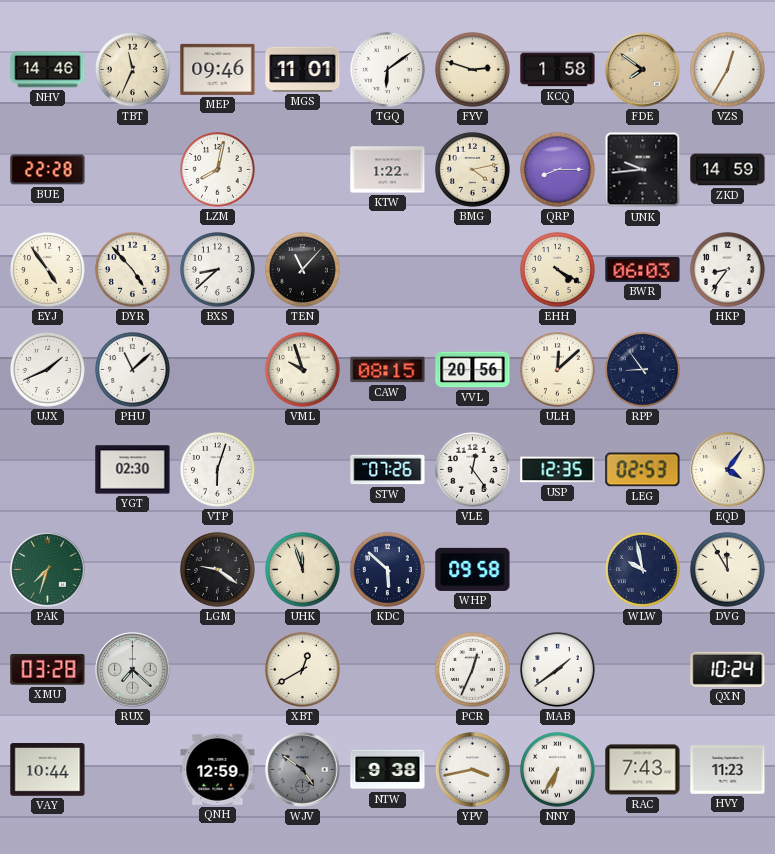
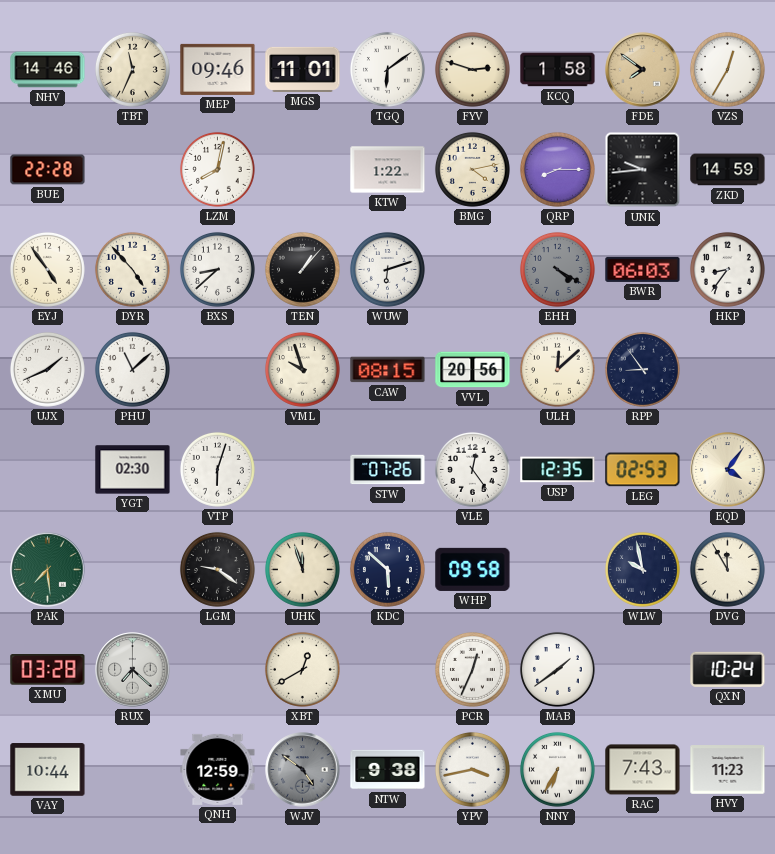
TEN: 11:07 -> 1:07 (302, 269)
WUW: none -> 6:12 (387, 269)
EHH dial: cream -> grey (557, 269)
PAK: 7:33 -> 7:29 (48, 570)
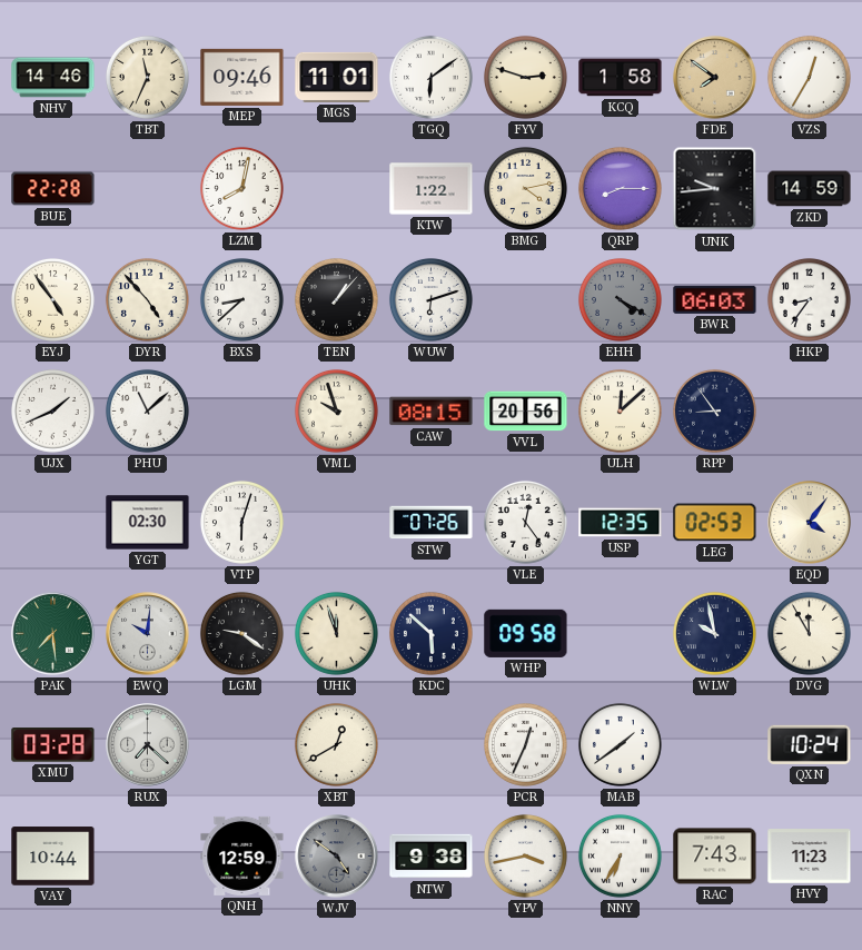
EWQ: none -> 10:01 (148, 634)
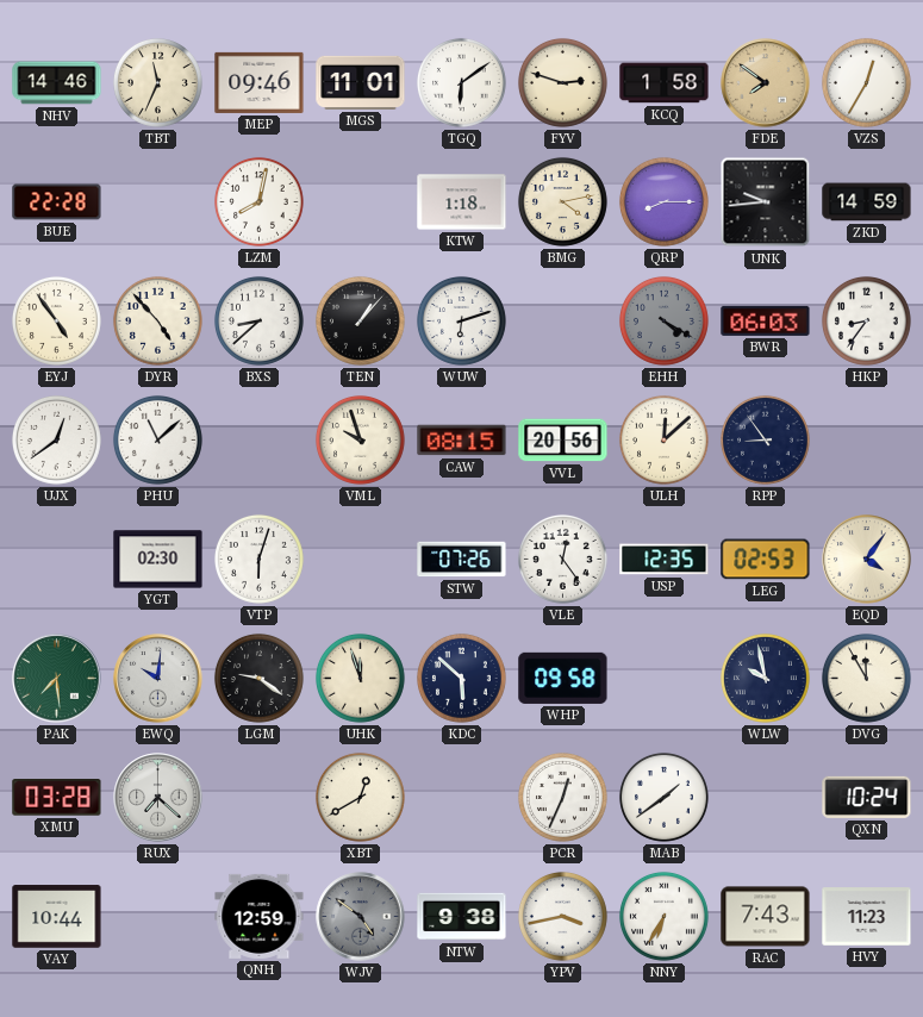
KTW: 1:22 -> 1:18 (462, 202)
UJX: 1:41 -> 12:39 (56, 439)
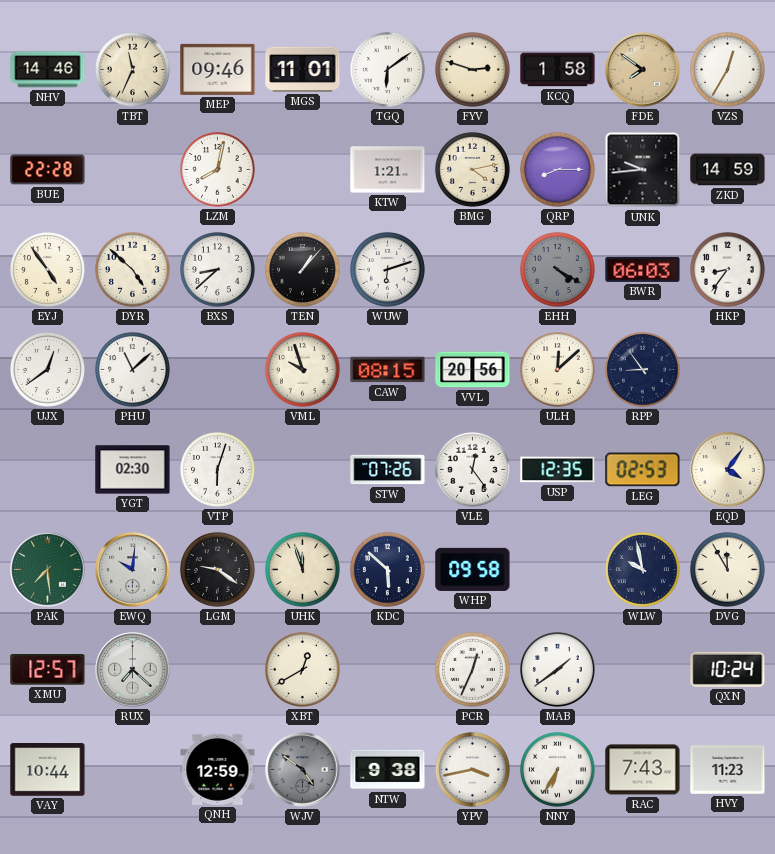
KTW: 1:18 -> 1:21 (388, 170)
DYR: 4:53 -> 4:52 (132, 269)
XMU: 03:28 -> 12:57 (48, 670)
